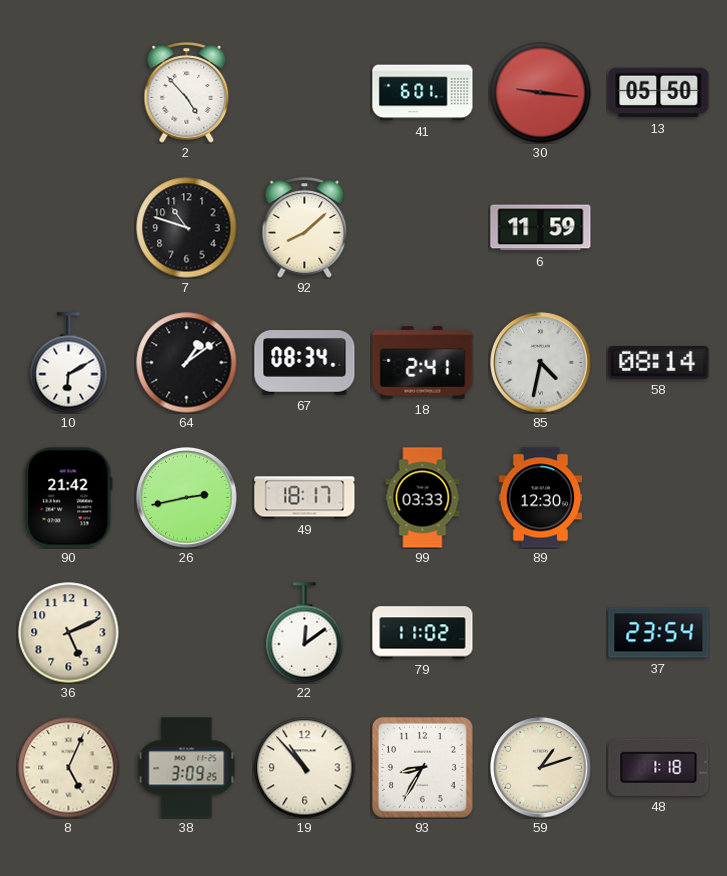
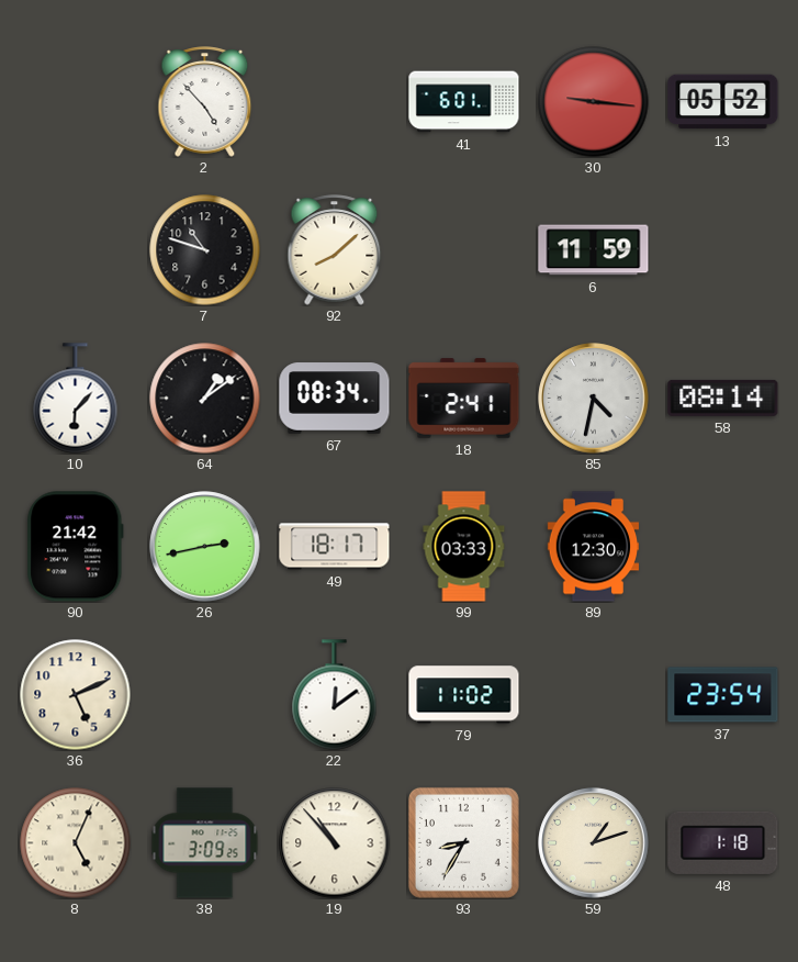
13: 05:50 -> 05:52 (723, 102)
10: 6:10 -> 6:07 (76, 399)
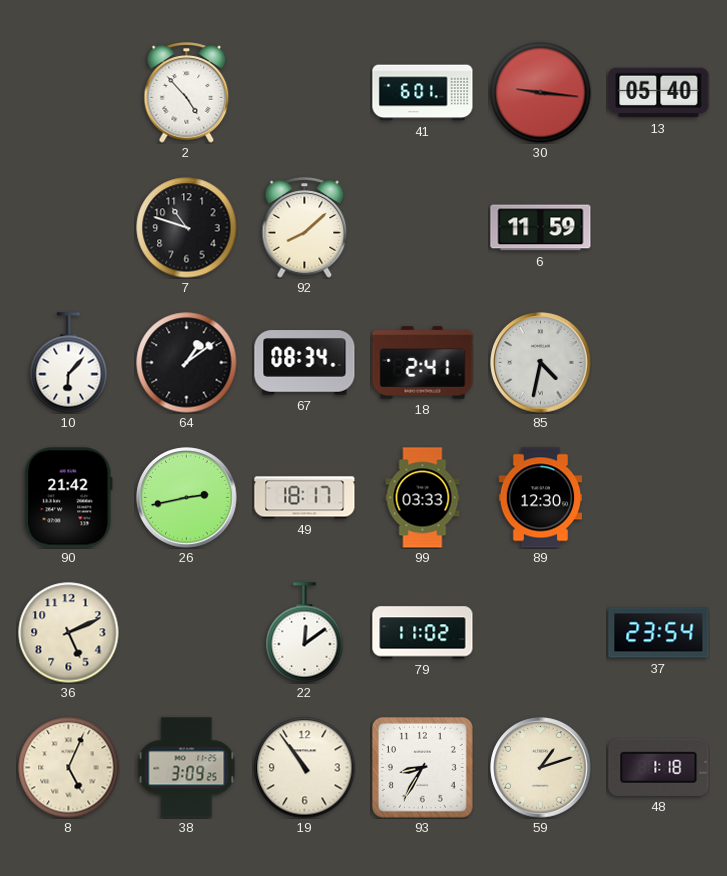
13: 05:52 -> 05:40 (659, 93)
58: 08:14 -> none (723, 398)
19: 10:53 -> 10:54 (305, 768)
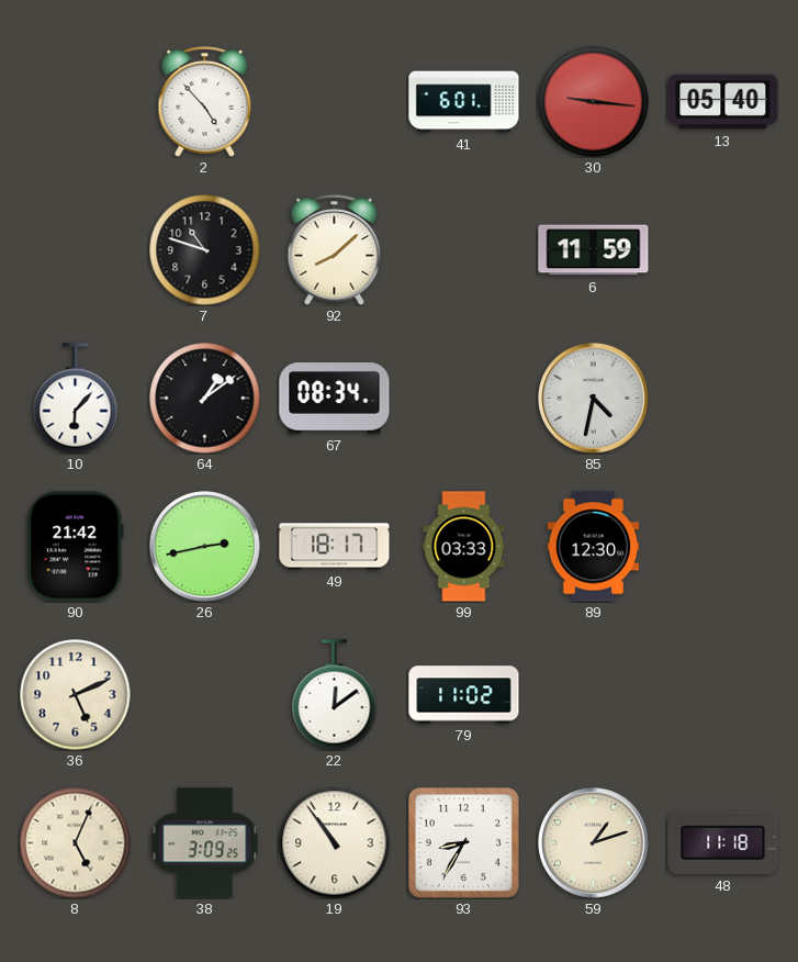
18: 2:41 -> none (423, 363)
37: 23:54 -> none (659, 633)
48: 1:18 -> 11:18 (723, 842)
